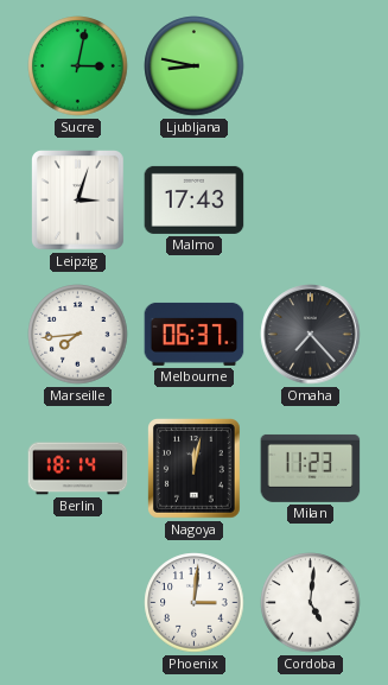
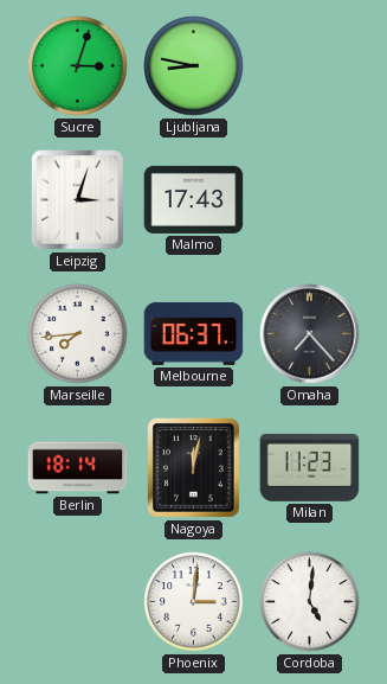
Sucre: 3:02 -> 3:03 (78, 66)
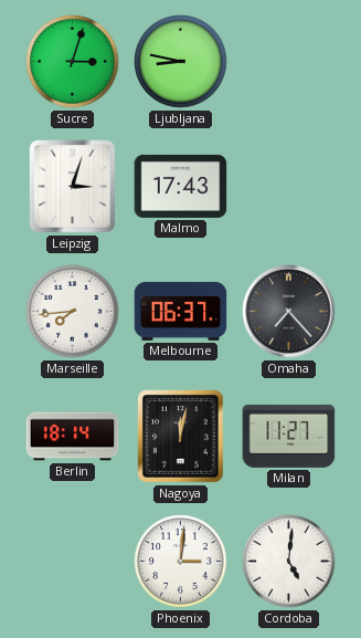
Milan: 11:23 -> 11:27 (289, 436)
